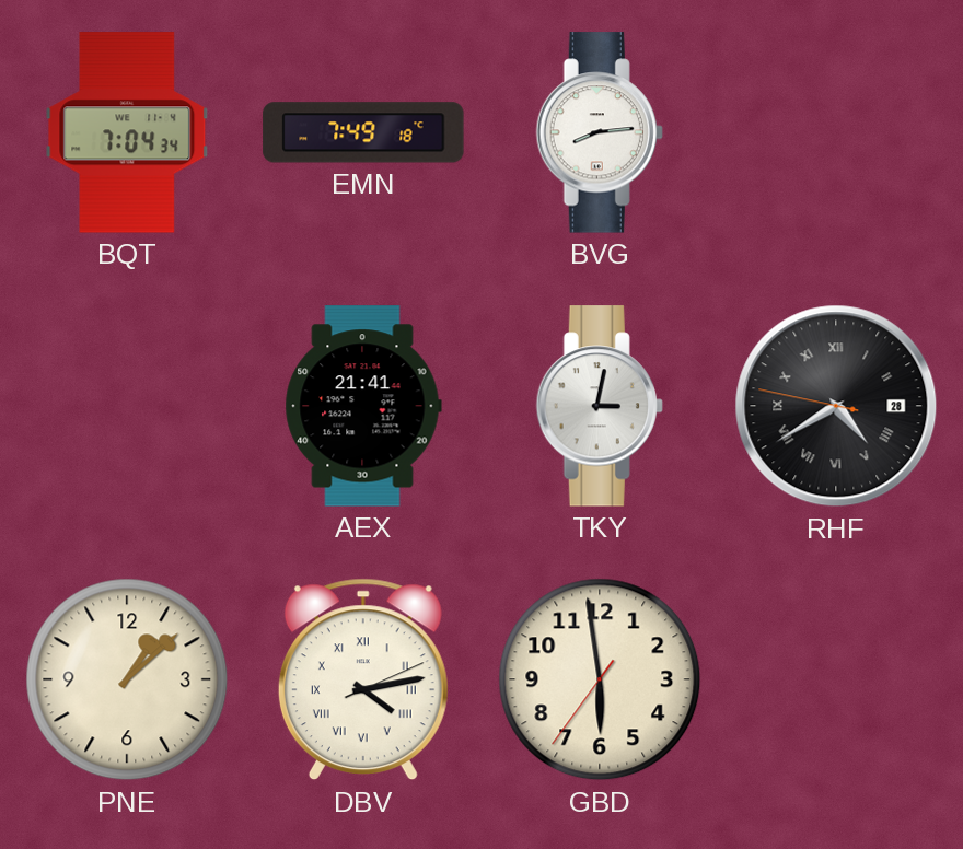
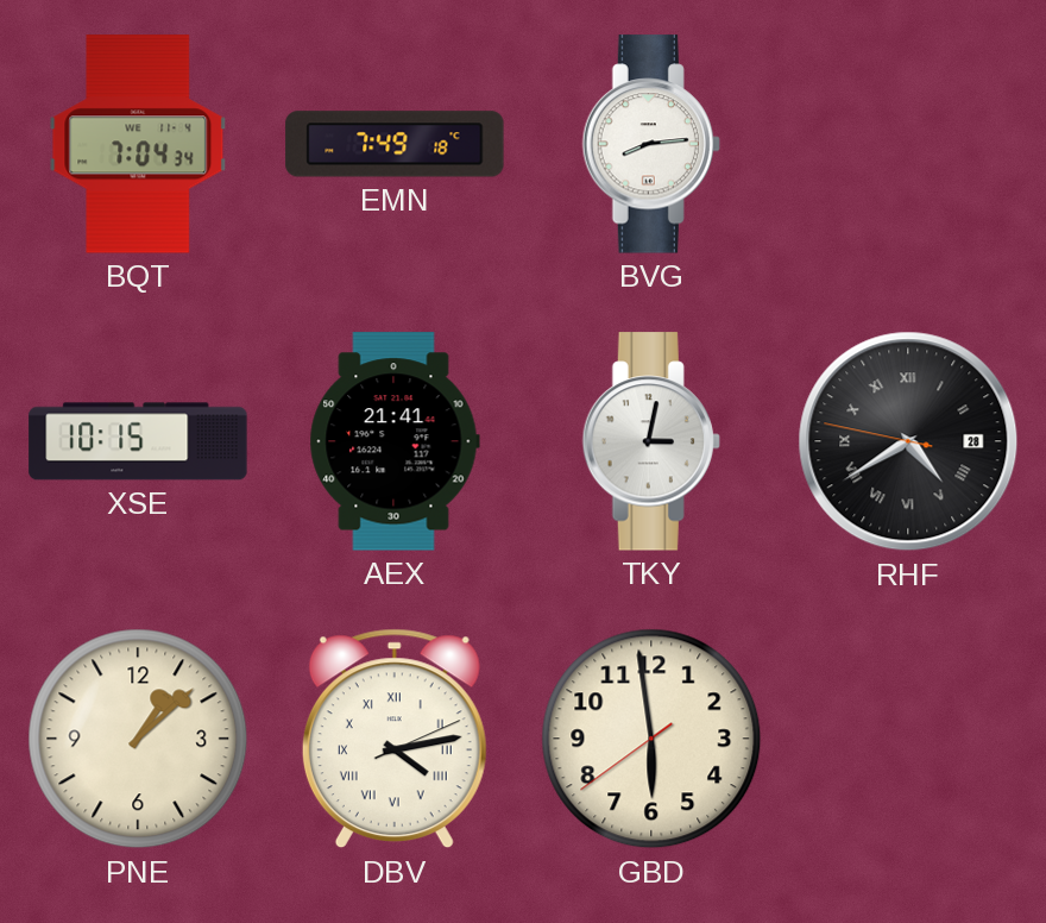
XSE: none -> 10:15 (138, 441)
GBD: 5:58:36 -> 5:58:39 (651, 739)
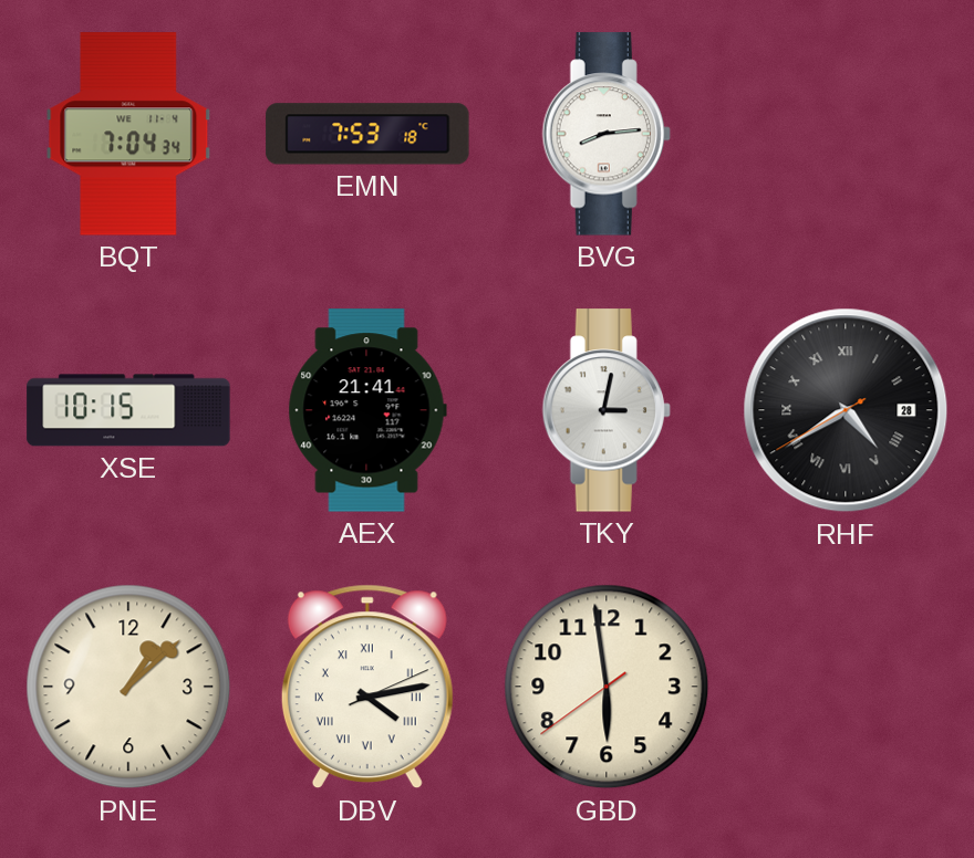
EMN: 7:49 -> 7:53 (367, 134)
RHF: 4:39:47 -> 4:39:40 (846, 410)
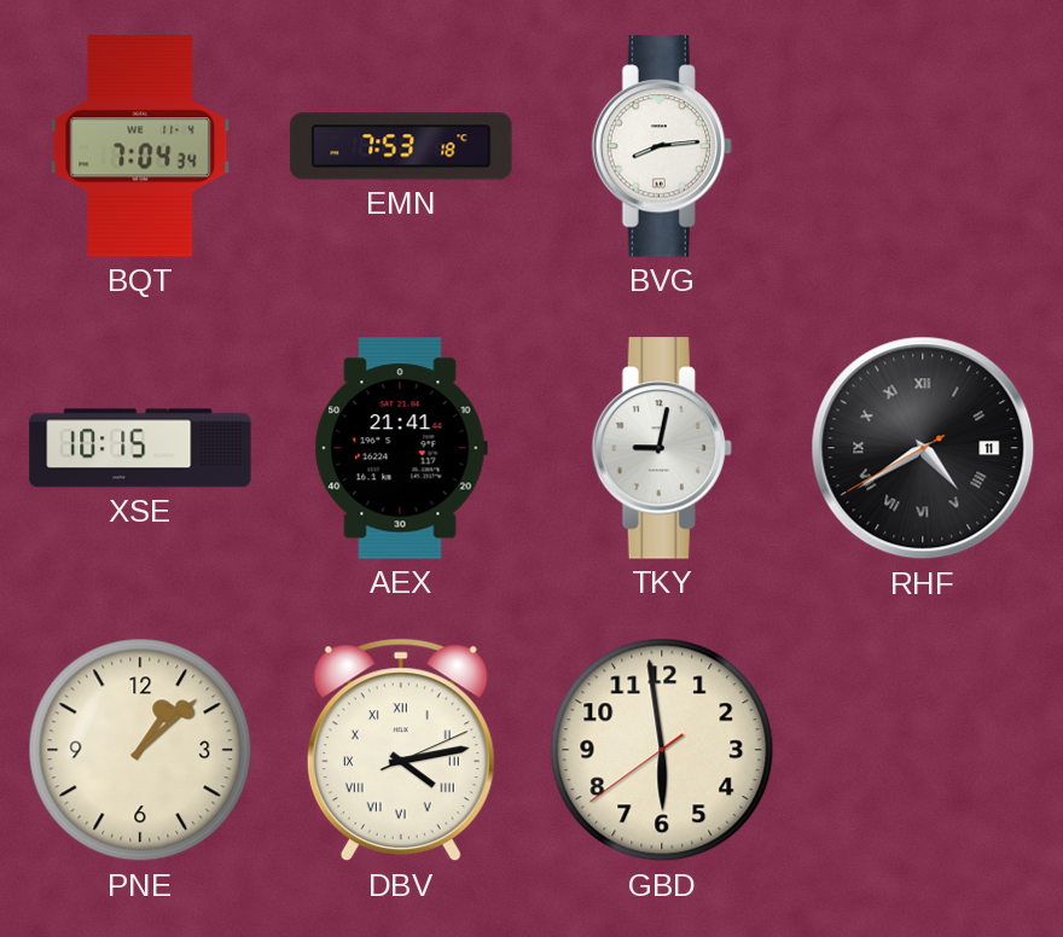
TKY: 3:02 -> 9:02 (662, 448)
RHF date: 28 -> 11 (923, 448)
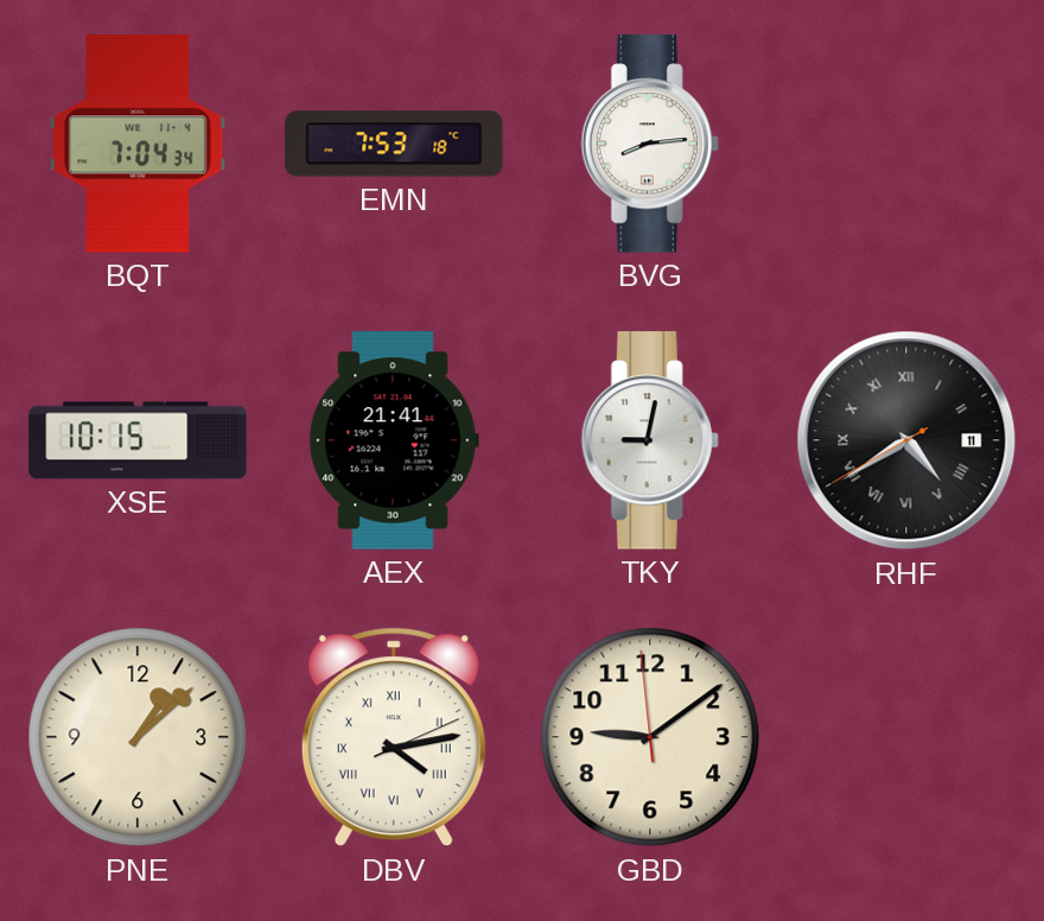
GBD: 5:58 -> 9:08 (650, 737)
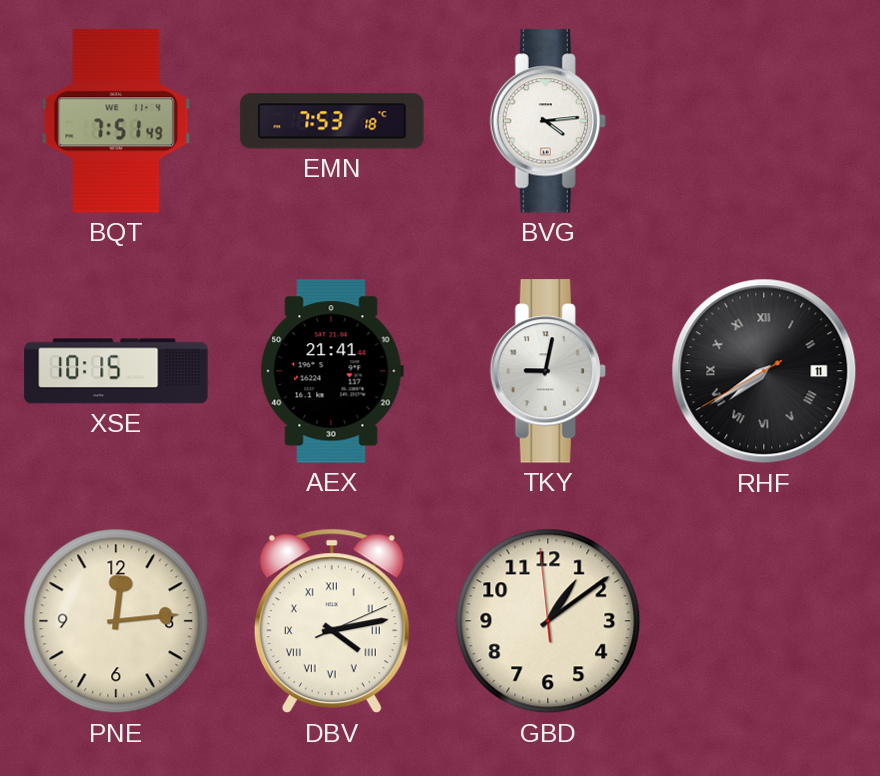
BQT: 7:04 -> 7:51 (116, 121)
BVG: 8:14 -> 4:14 (548, 121)
RHF: 4:39 -> 7:39 (764, 371)
PNE: 1:08 -> 12:14 (116, 621)
GBD: 9:08 -> 1:08 (548, 621)
